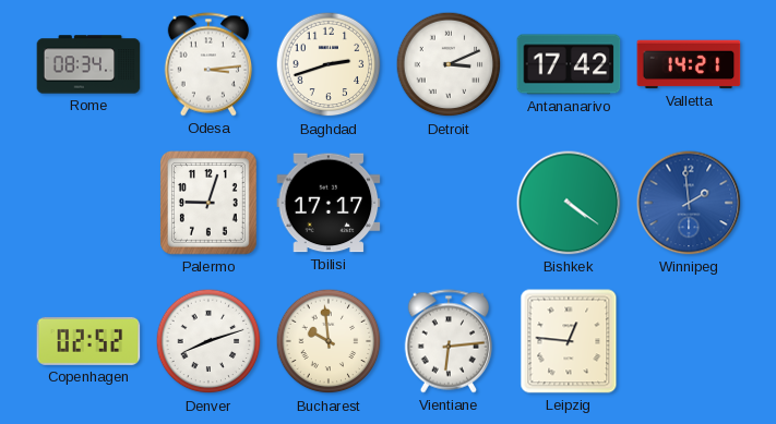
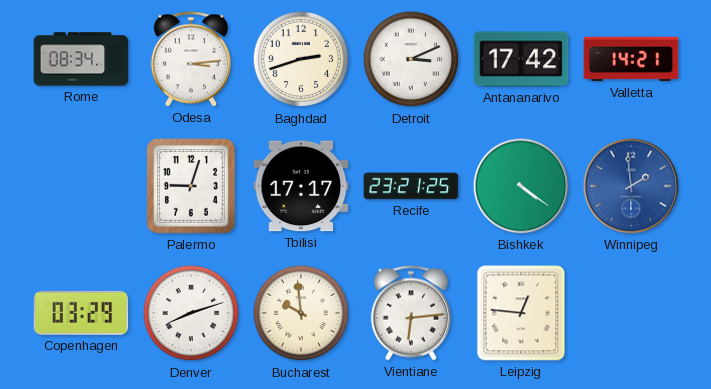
Recife: none -> 23:21 (411, 186)
Copenhagen: 02:52 -> 03:29 (81, 313)
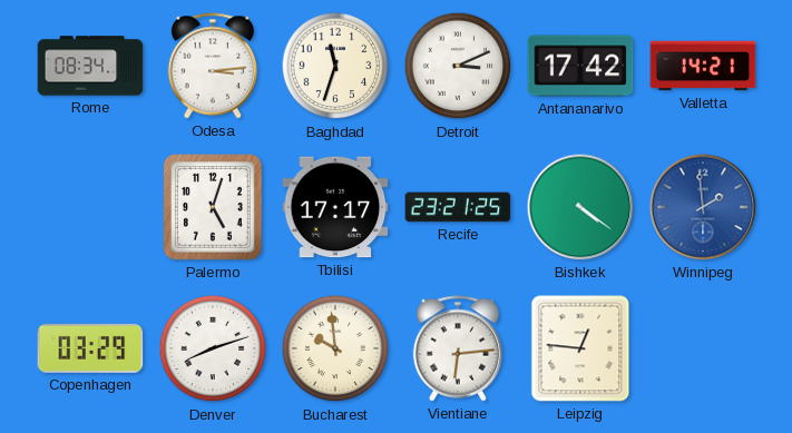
Baghdad: 2:42 -> 11:33 (335, 66)
Palermo: 9:03 -> 5:03 (214, 208)
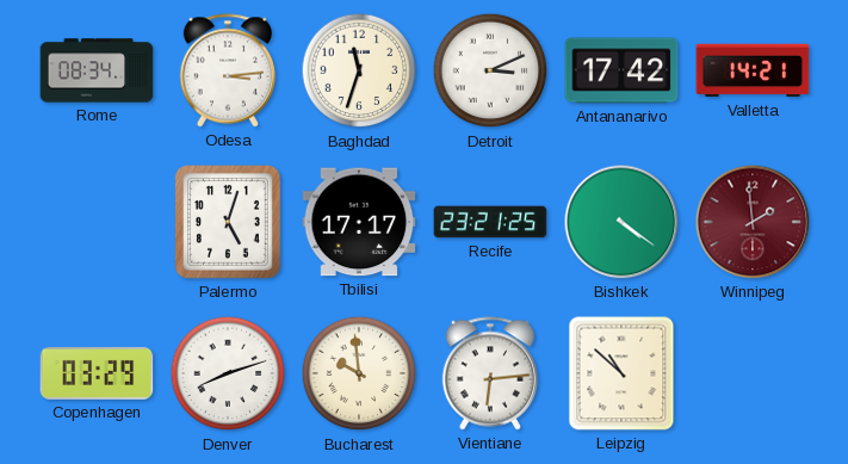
Winnipeg dial: blue -> burgundy (753, 222)
Leipzig: 12:46 -> 10:52 (621, 373)
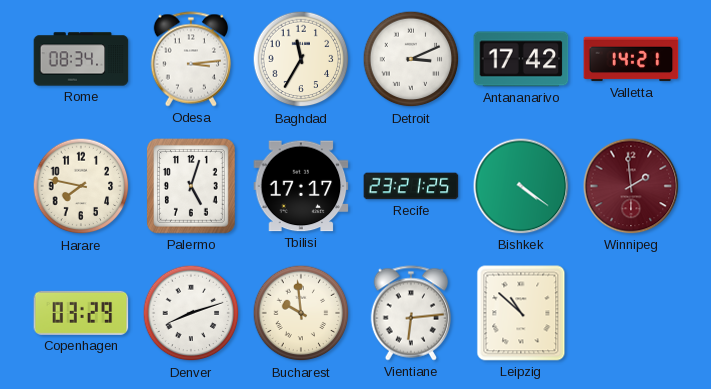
Baghdad: 11:33 -> 11:35 (301, 59)
Harare: none -> 7:47 (81, 186)
